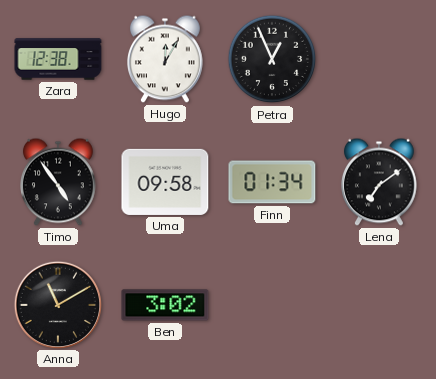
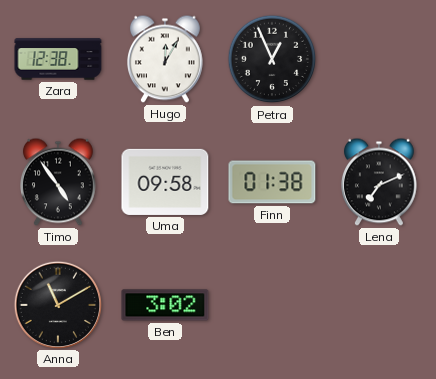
Finn: 01:34 -> 01:38 (272, 182)
Lena: 7:09 -> 7:11 (380, 182)
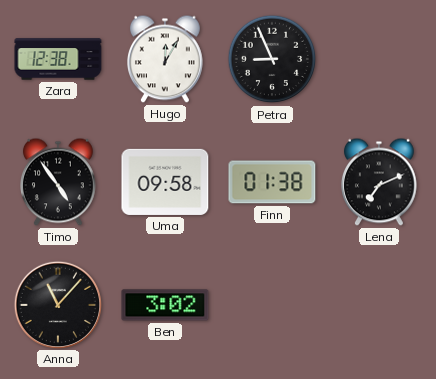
Petra: 12:56 -> 8:56 (272, 59)
Anna: 11:10 -> 11:07 (57, 304)
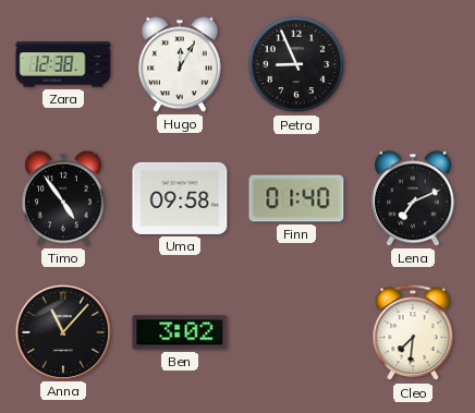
Finn: 01:38 -> 01:40 (296, 198)
Cleo: none -> 7:31 (413, 333)
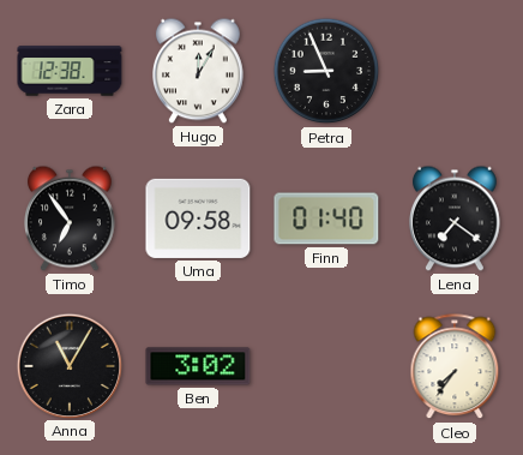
Timo: 4:54 -> 6:54 (71, 218)
Lena: 7:11 -> 7:21 (456, 218)
Anna: 11:07 -> 11:05 (68, 365)
Cleo: 7:31 -> 7:36 (455, 367)
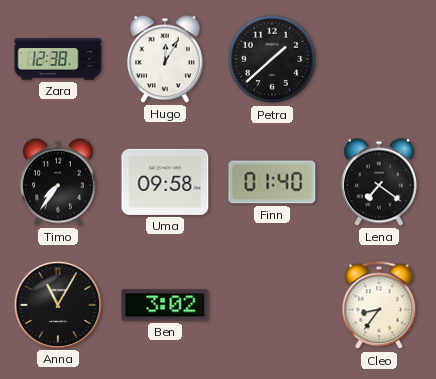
Petra: 8:56 -> 1:38 (272, 59)
Timo: 6:54 -> 7:36 (59, 182)
Cleo: 7:36 -> 8:36 (379, 306)
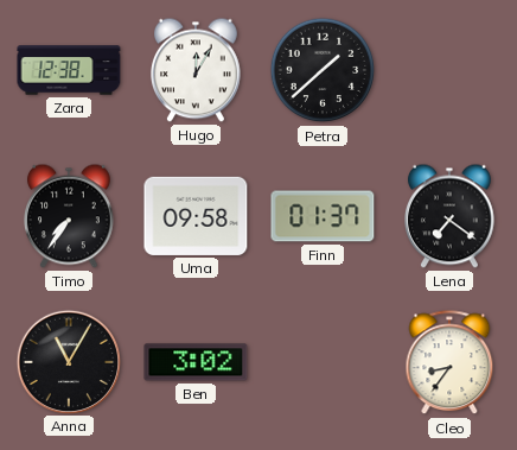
Finn: 01:40 -> 01:37 (323, 216)
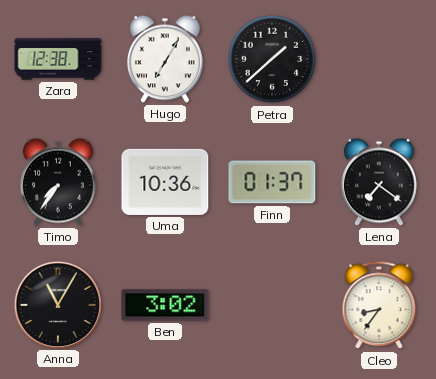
Hugo: 12:05 -> 7:05 (166, 59)
Uma: 09:58 -> 10:36 (165, 182)
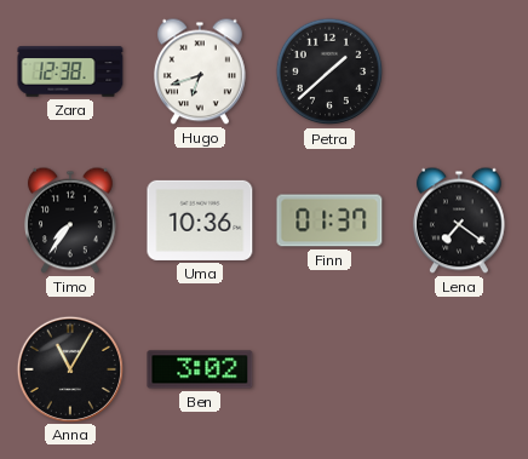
Hugo: 7:05 -> 6:42 (201, 71)
Cleo: 8:36 -> none (379, 306)
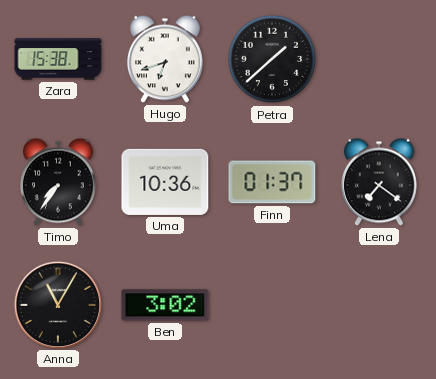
Zara: 12:38 -> 15:38 (58, 59)
